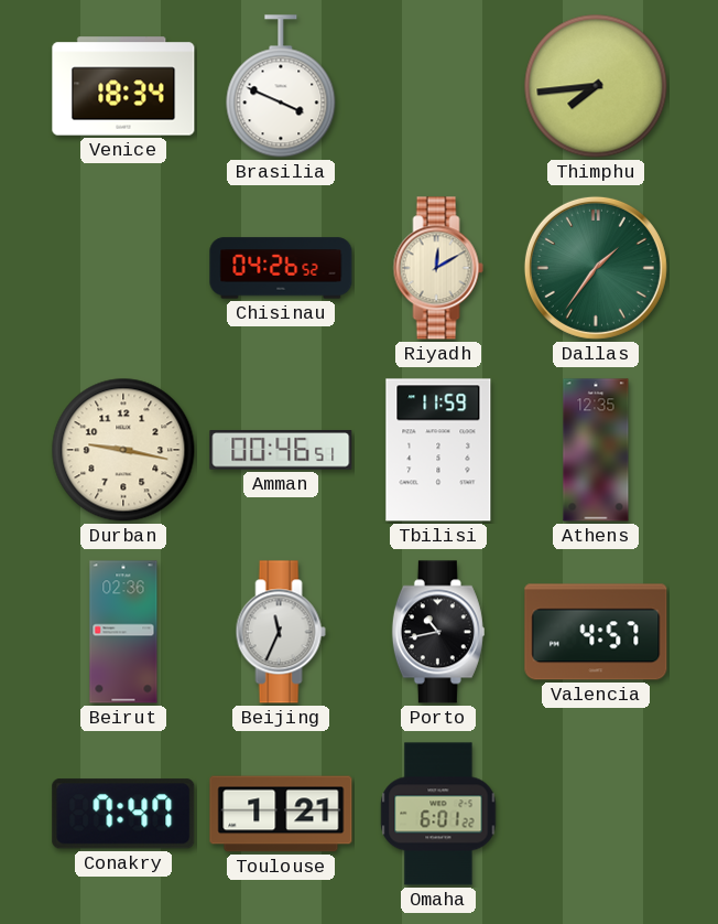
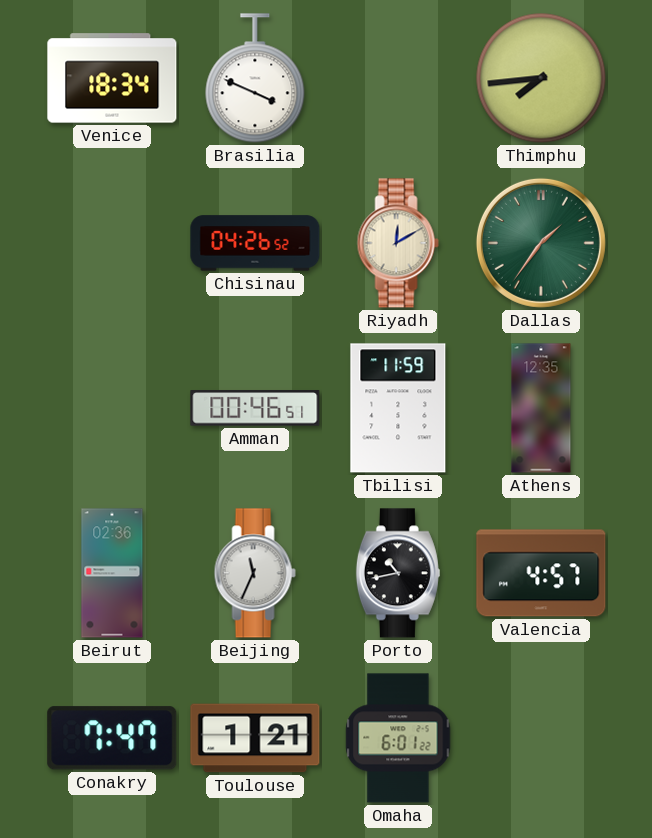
Durban: 9:17 -> none (123, 450)
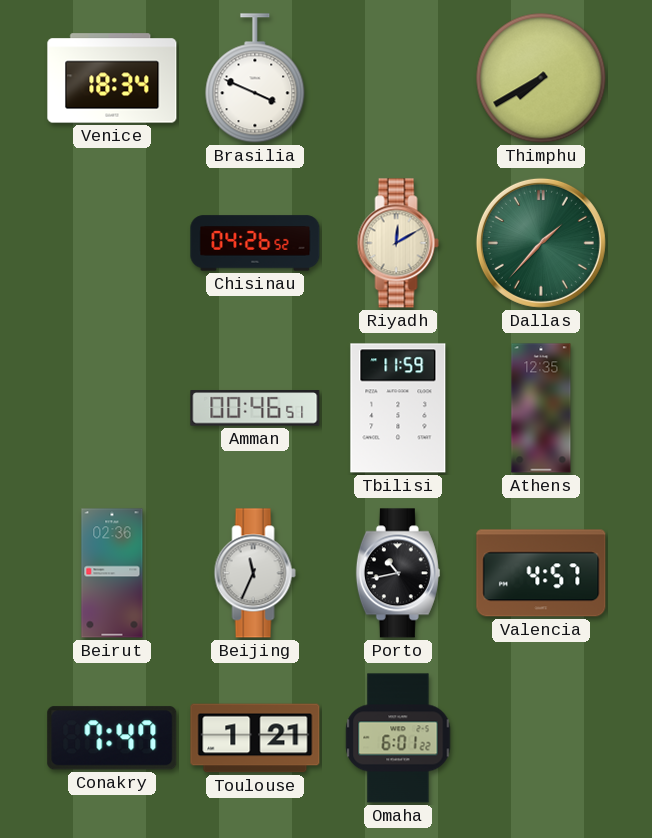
Thimphu: 7:44 -> 7:40 (541, 78)
Dallas: 1:36 -> 1:37 (541, 243)
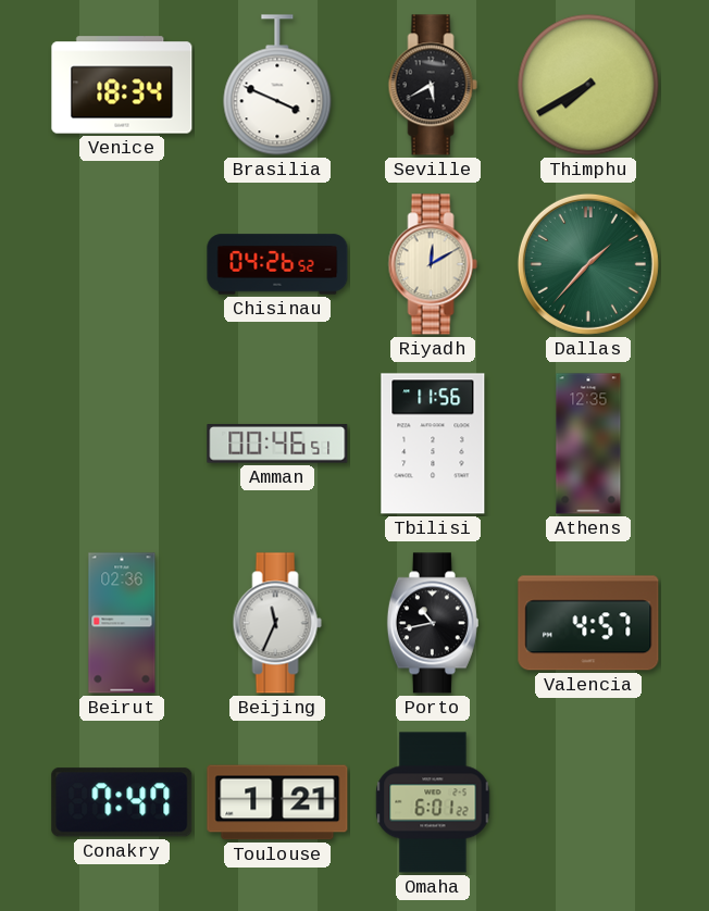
Seville: none -> 5:40 (433, 85)
Tbilisi: 11:59 -> 11:56 (433, 444)
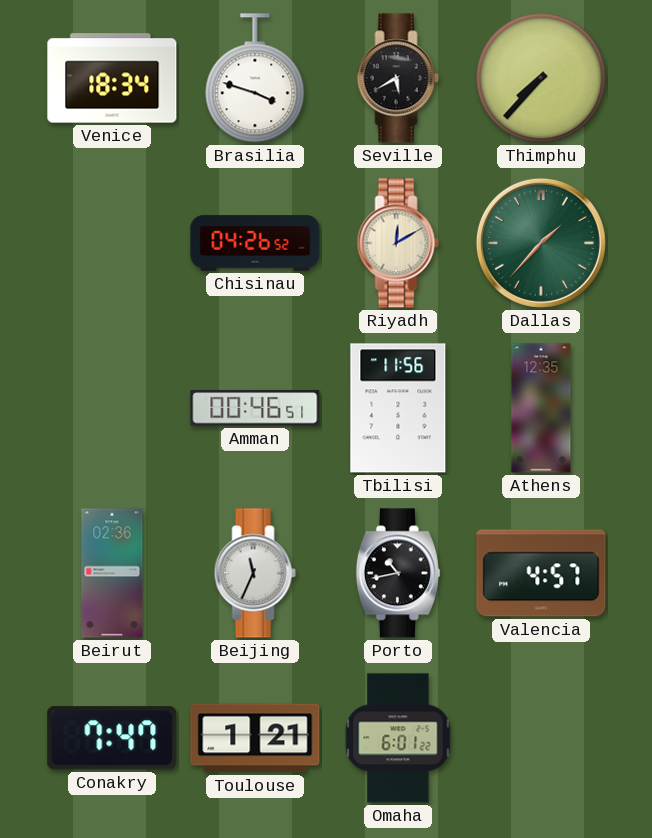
Brasilia: 3:49 -> 3:48 (255, 78)
Thimphu: 7:40 -> 7:37 (541, 78)
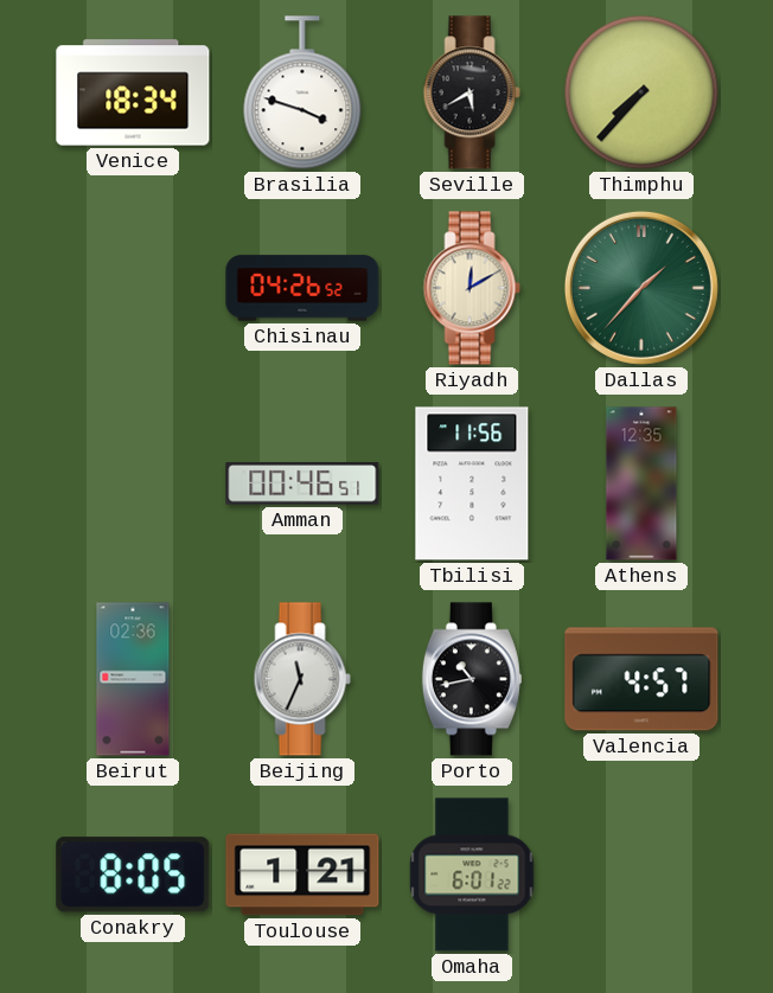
Conakry: 7:47 -> 8:05 (133, 875)
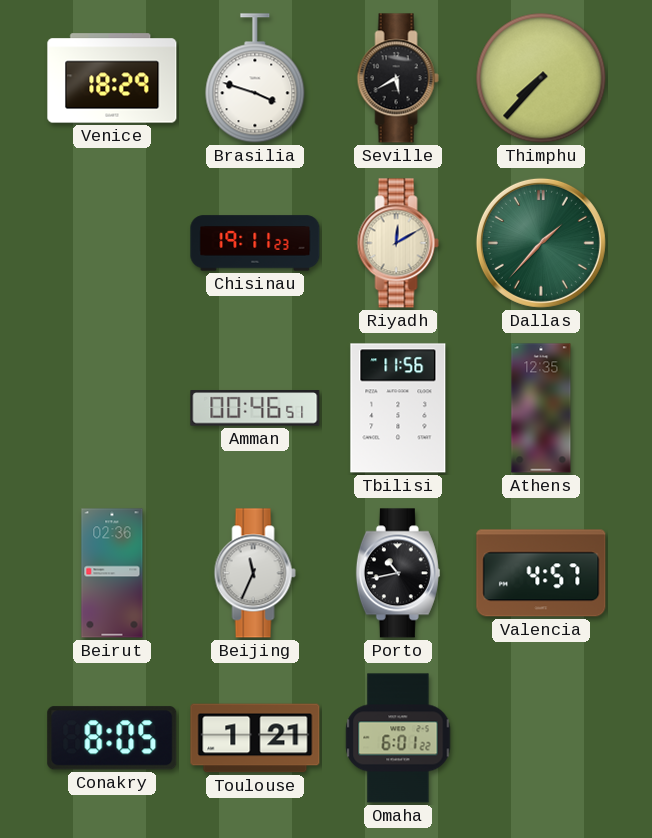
Venice: 18:34 -> 18:29 (112, 78)
Chisinau: 04:26 -> 19:11 (255, 243)
